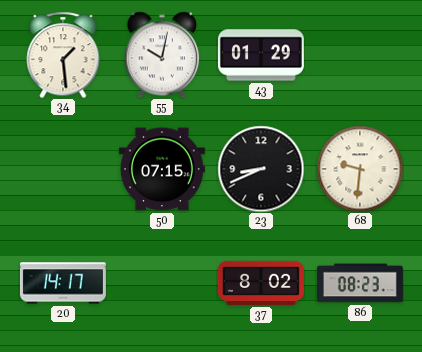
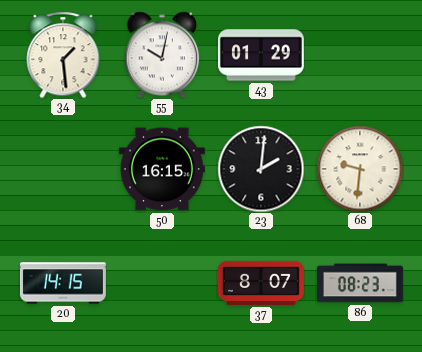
50: 07:15 -> 16:15 (162, 169)
23: 8:41 -> 2:01 (261, 169)
20: 14:17 -> 14:15 (63, 283)
37: 8:02 -> 8:07 (261, 283)
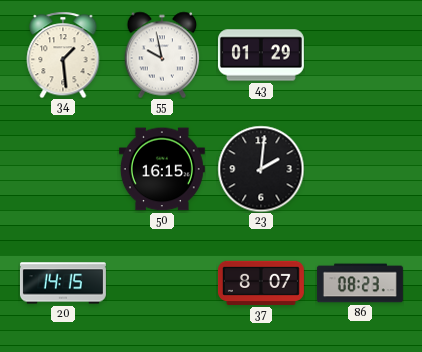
55: 10:02 -> 9:58 (162, 55)
68: 9:31 -> none (360, 169)
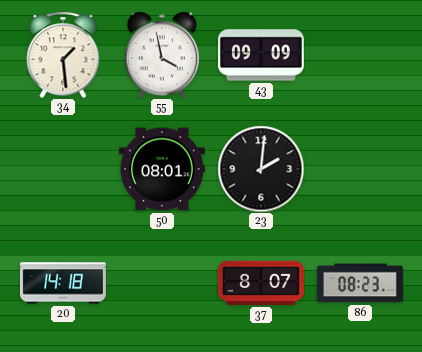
55: 9:58 -> 3:58 (162, 55)
43: 01:29 -> 09:09 (261, 55)
50: 16:15 -> 08:01 (162, 169)
20: 14:15 -> 14:18 (63, 283)
